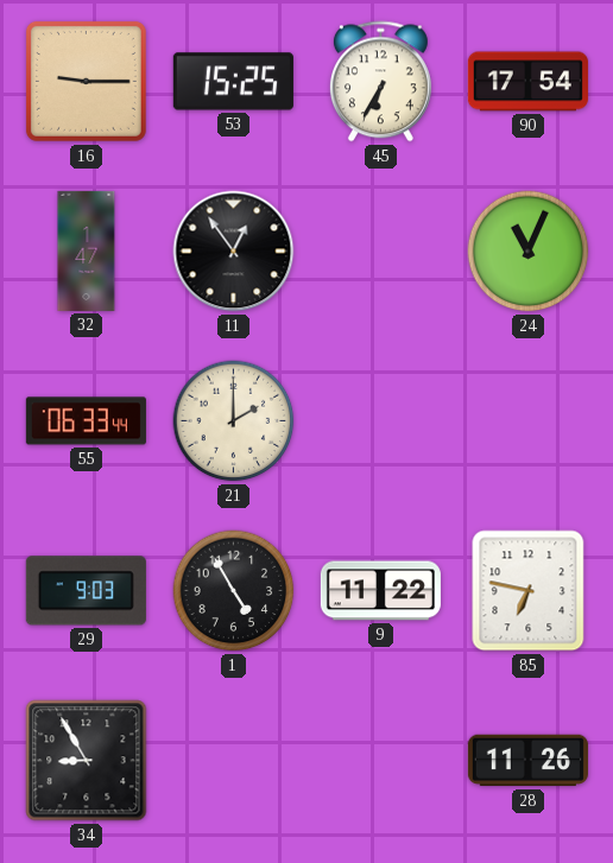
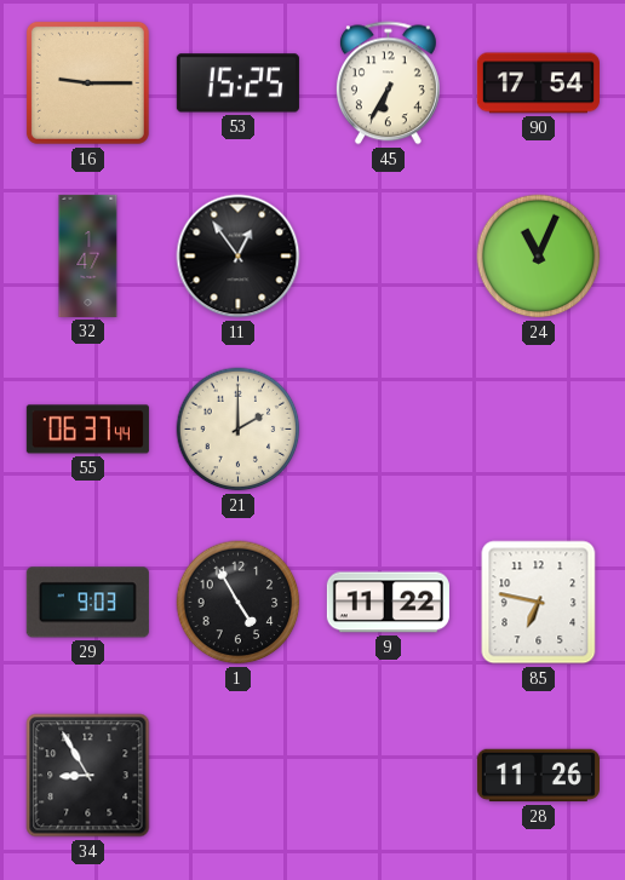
55: 06:33 -> 06:37 (87, 430)
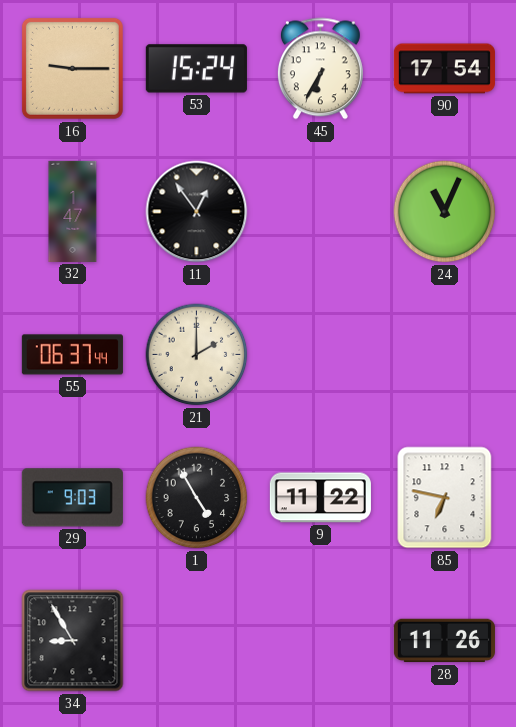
53: 15:25 -> 15:24 (196, 69)
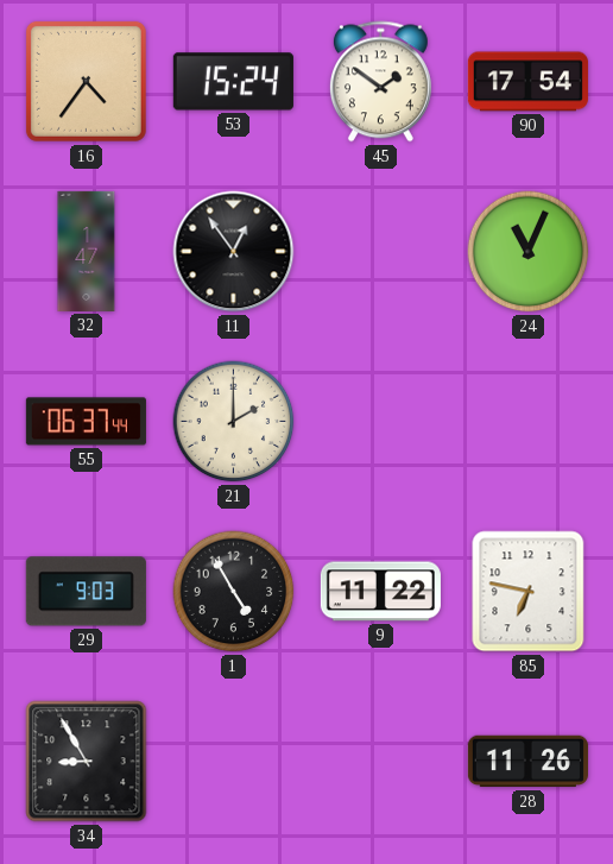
16: 9:15 -> 4:36 (86, 81)
45: 6:35 -> 1:51 (380, 82)
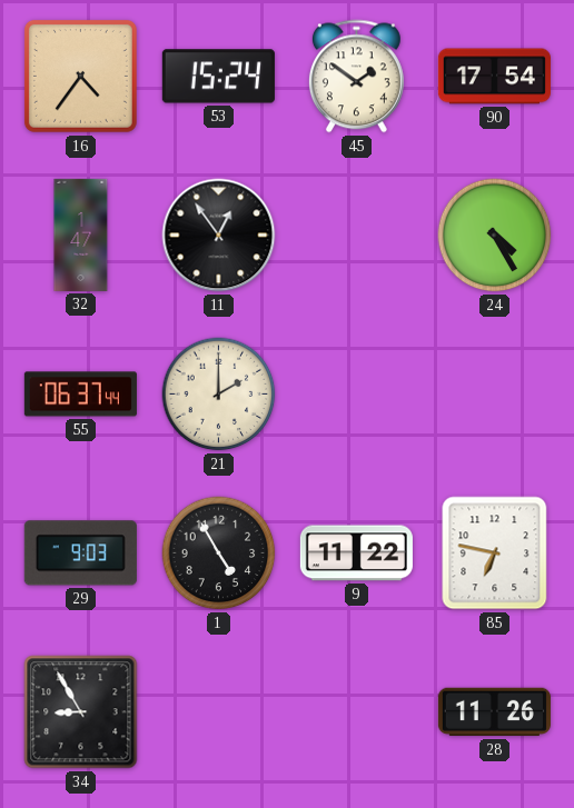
24: 11:04 -> 4:25 (495, 236)
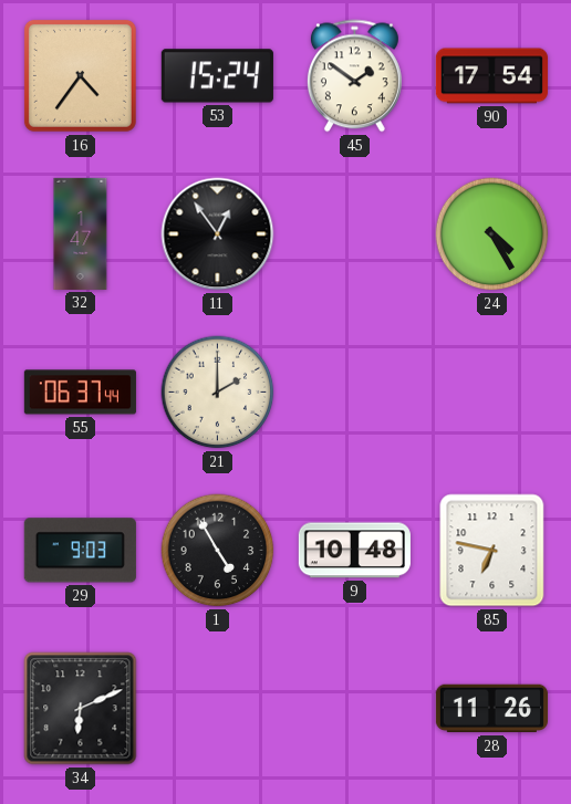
9: 11:22 -> 10:48 (354, 551)
34: 8:55 -> 6:11 (81, 709)
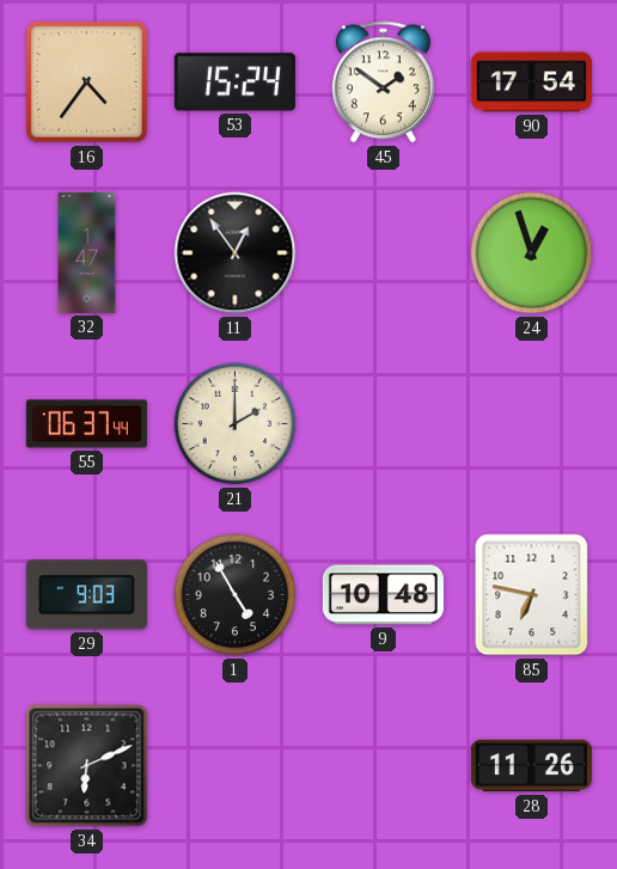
24: 4:25 -> 12:57 (532, 253)
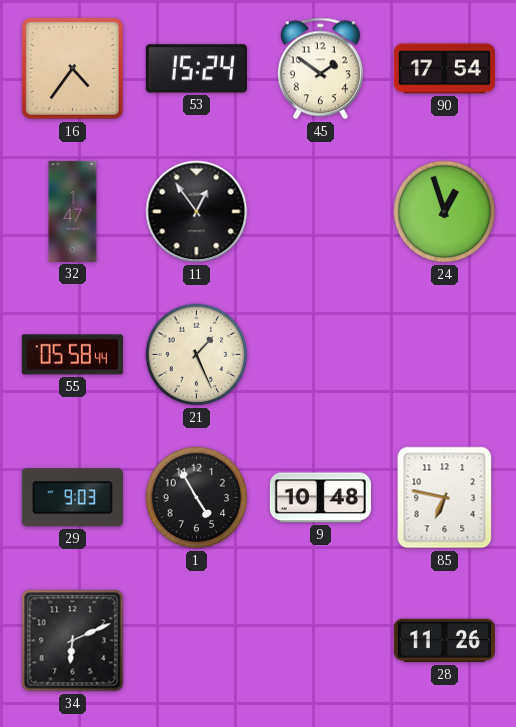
55: 06:37 -> 05:58 (72, 355)
21: 2:00 -> 1:26 (197, 355)
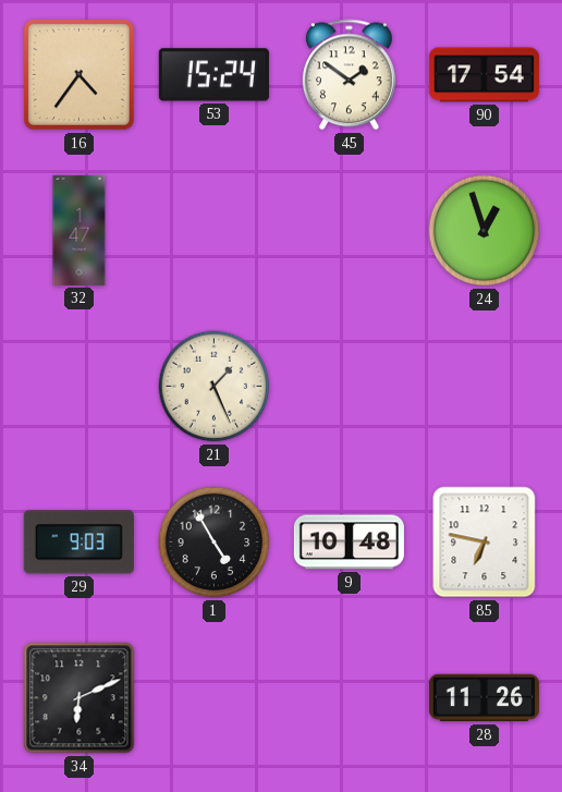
11: 12:54 -> none (197, 212)
55: 05:58 -> none (72, 355)
